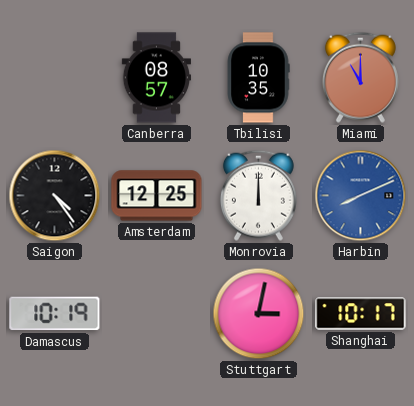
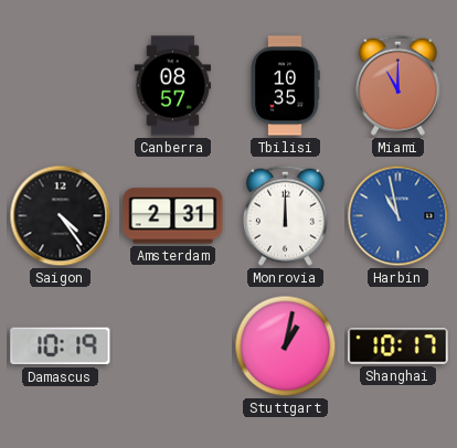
Amsterdam: 12:25 -> 2:31 (173, 216)
Harbin: 8:11 -> 10:58 (398, 216)
Stuttgart: 3:02 -> 1:02 (286, 346)
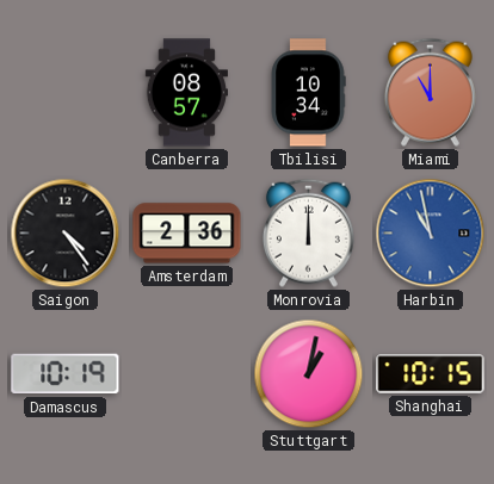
Tbilisi: 10:35 -> 10:34 (308, 93)
Amsterdam: 2:31 -> 2:36 (187, 234)
Shanghai: 10:17 -> 10:15 (431, 374)
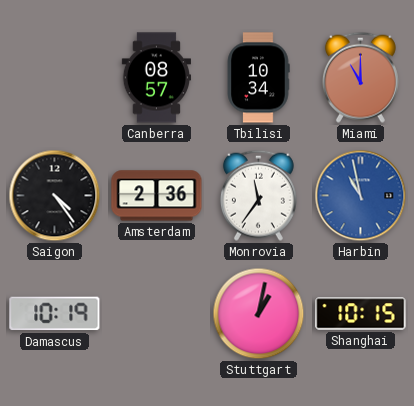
Monrovia: 12:00 -> 11:36 (258, 195)
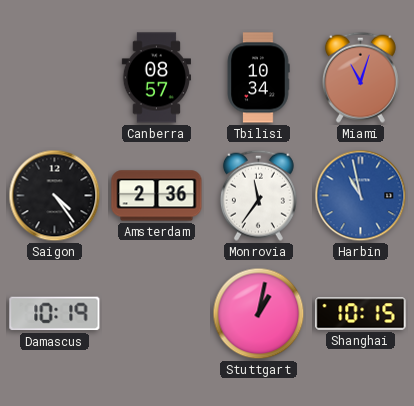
Miami: 11:00 -> 11:03 (360, 77)
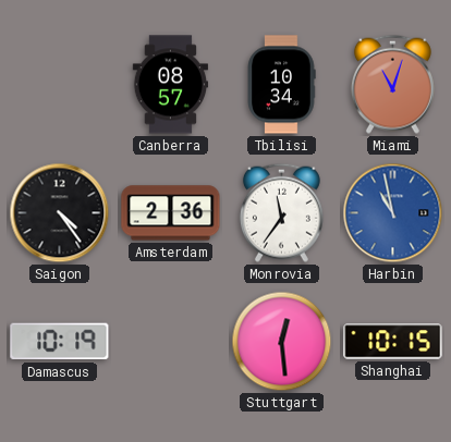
Stuttgart: 1:02 -> 12:29 (282, 342)
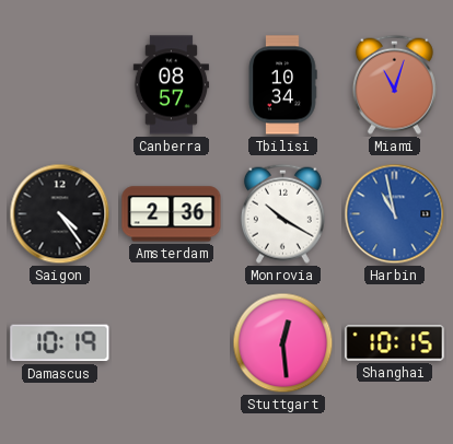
Monrovia: 11:36 -> 10:20 (282, 213)
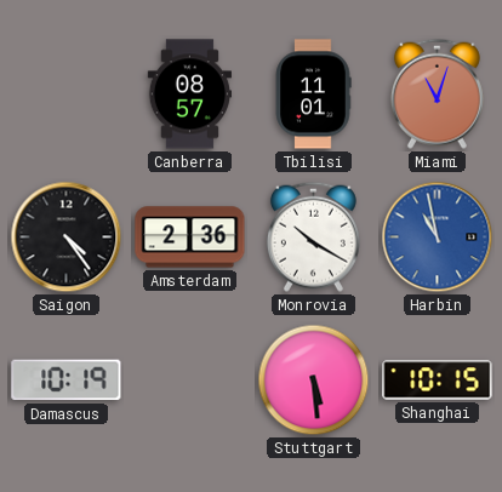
Tbilisi: 10:34 -> 11:01 (313, 95)
Stuttgart: 12:29 -> 5:29 (314, 381)
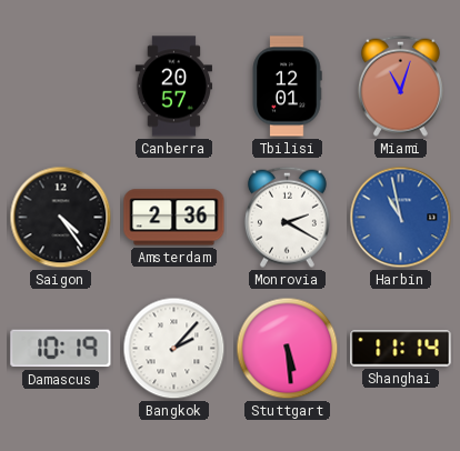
Canberra: 08:57 -> 20:57 (173, 87)
Tbilisi: 11:01 -> 12:01 (287, 87)
Monrovia: 10:20 -> 2:20 (287, 217)
Bangkok: none -> 2:07 (174, 349)
Shanghai: 10:15 -> 11:14 (401, 349)
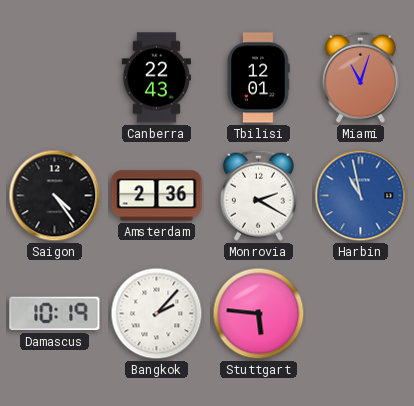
Canberra: 20:57 -> 22:43 (156, 78)
Stuttgart: 5:29 -> 5:46 (259, 314)
Shanghai: 11:14 -> none (401, 349)
